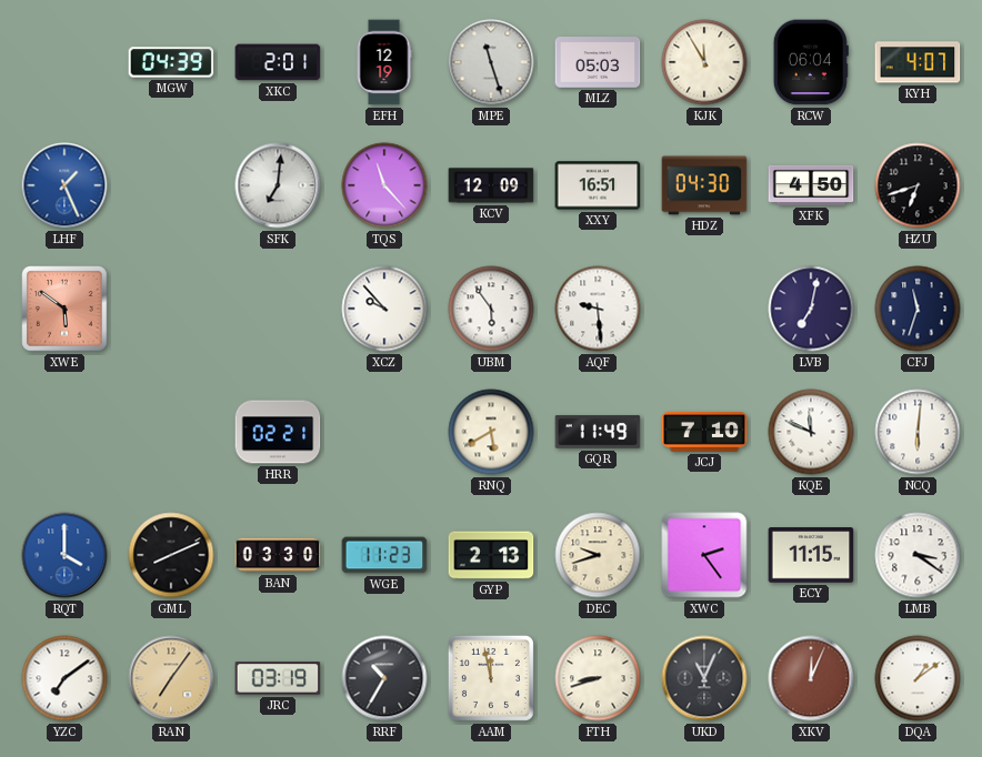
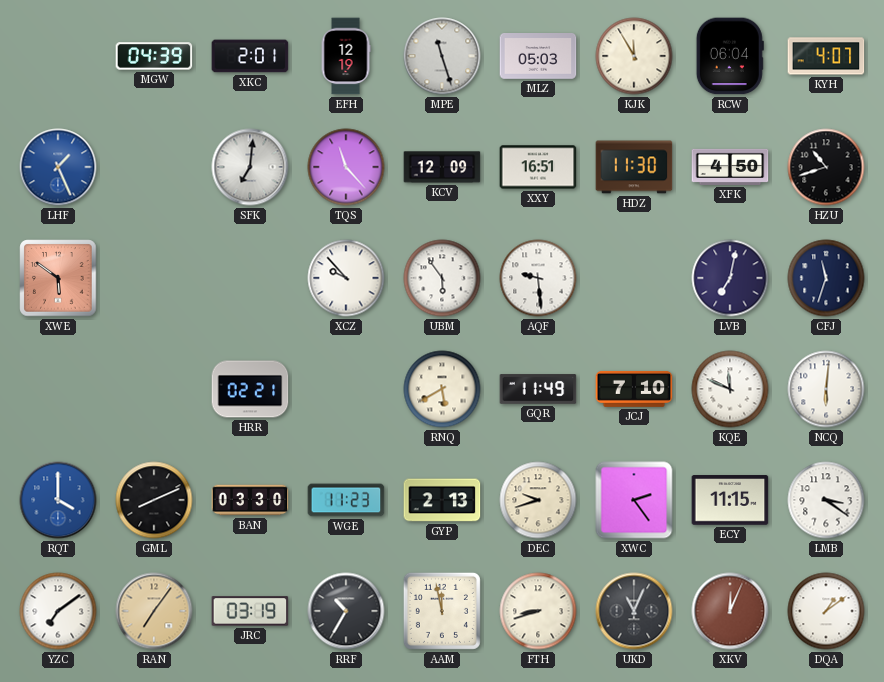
HDZ: 04:30 -> 11:30 (634, 167)
HZU: 6:42 -> 10:42 (826, 167)
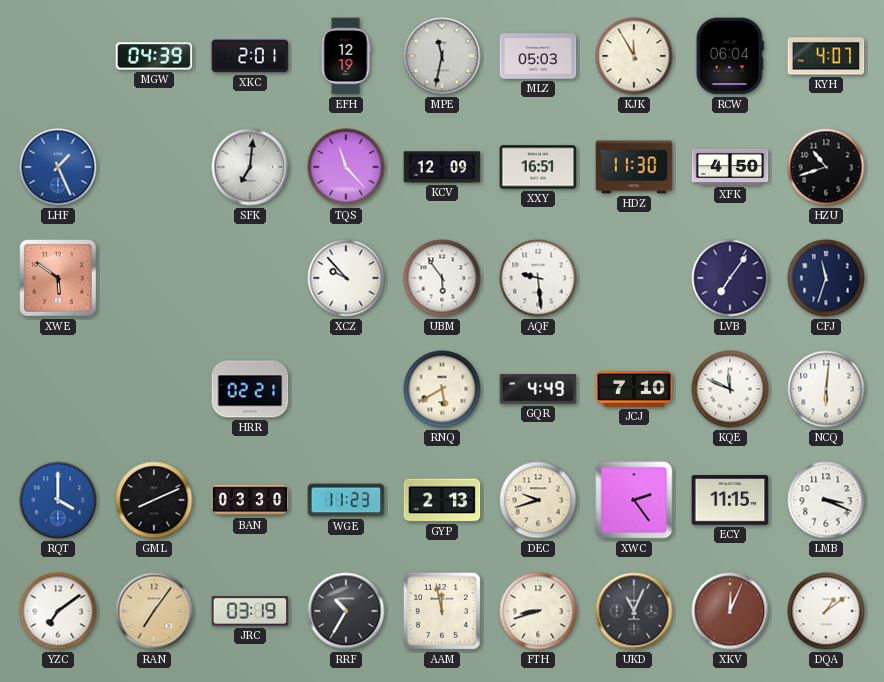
MPE: 11:27 -> 11:32 (442, 56)
LVB: 7:02 -> 7:06 (730, 278)
GQR: 11:49 -> 4:49 (538, 389)
LMB: 3:21 -> 3:19 (826, 500)
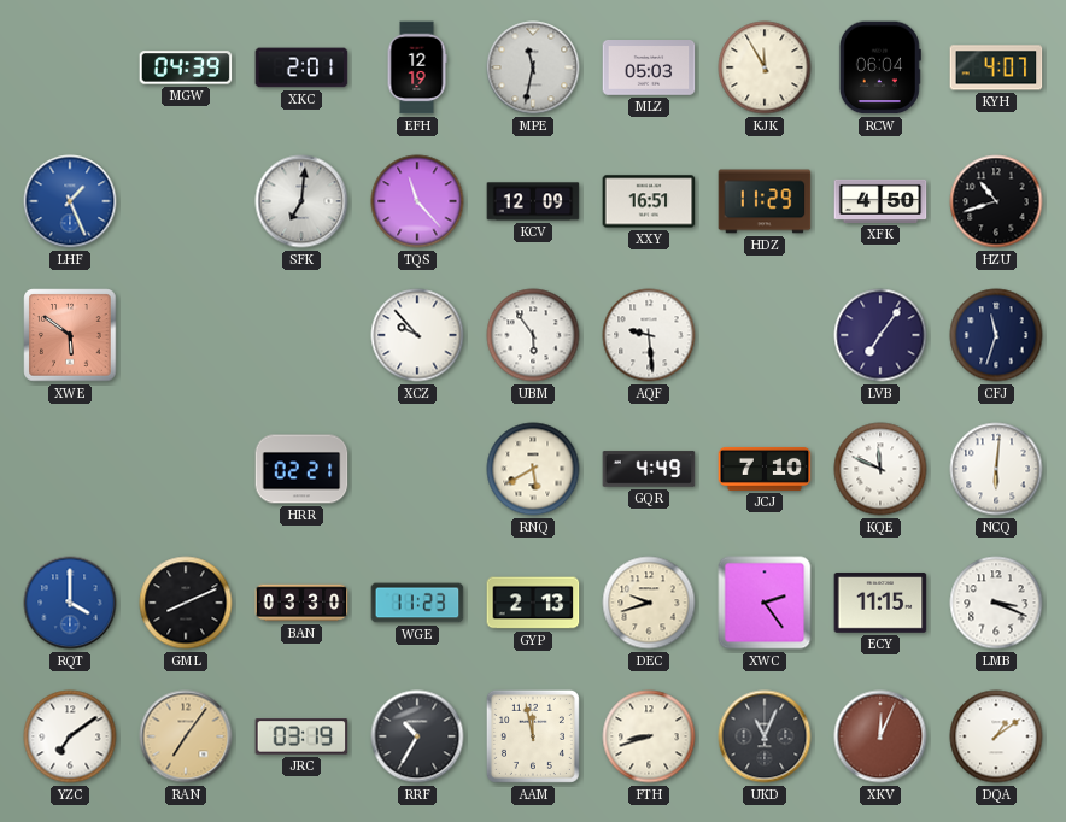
HDZ: 11:30 -> 11:29 (765, 201)
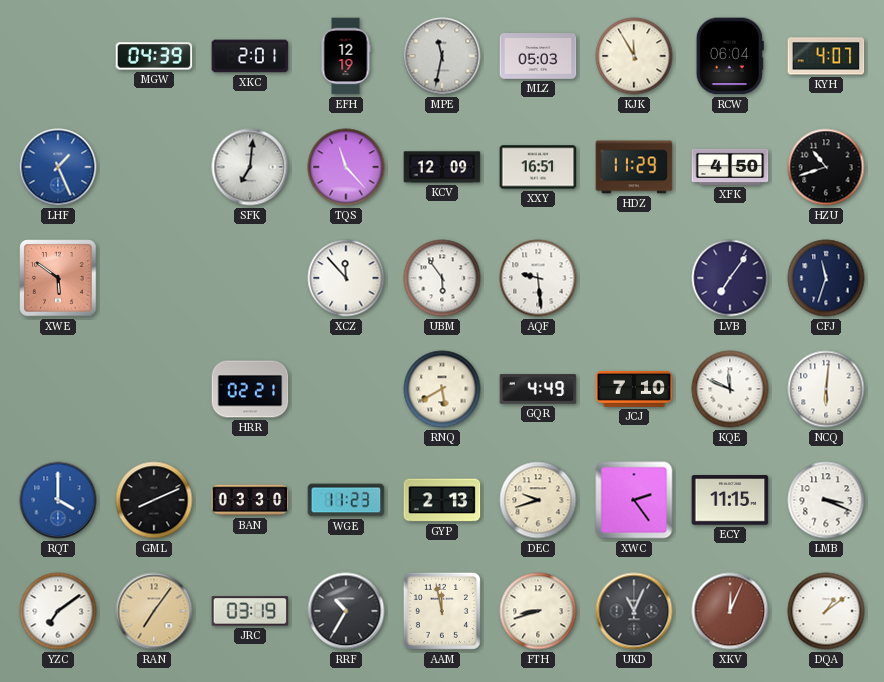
XCZ: 9:53 -> 11:53 (346, 278)
